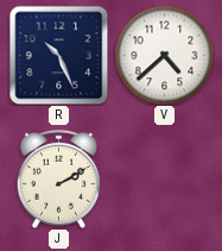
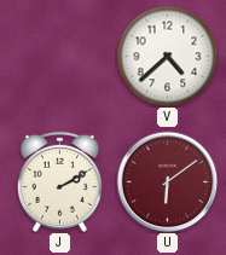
R: 10:26 -> none (58, 55)
U: none -> 6:09 (167, 181)
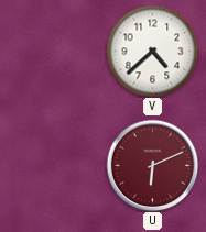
J: 2:10 -> none (59, 181)
U: 6:09 -> 6:11 (152, 165)
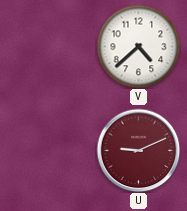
U: 6:11 -> 9:11 (138, 150)
